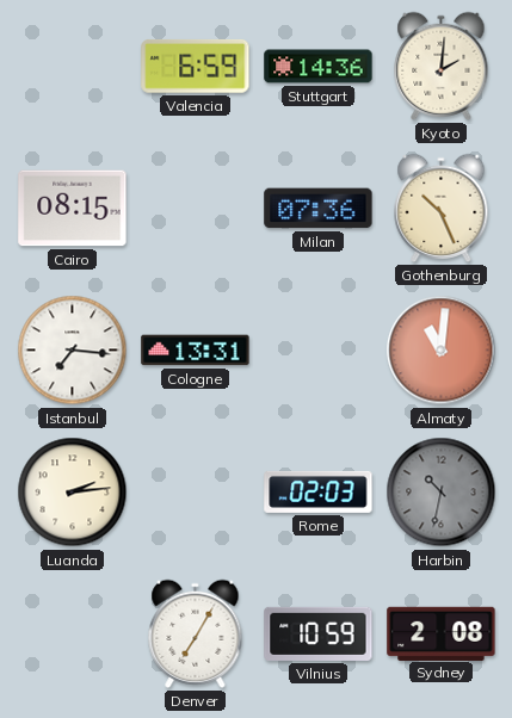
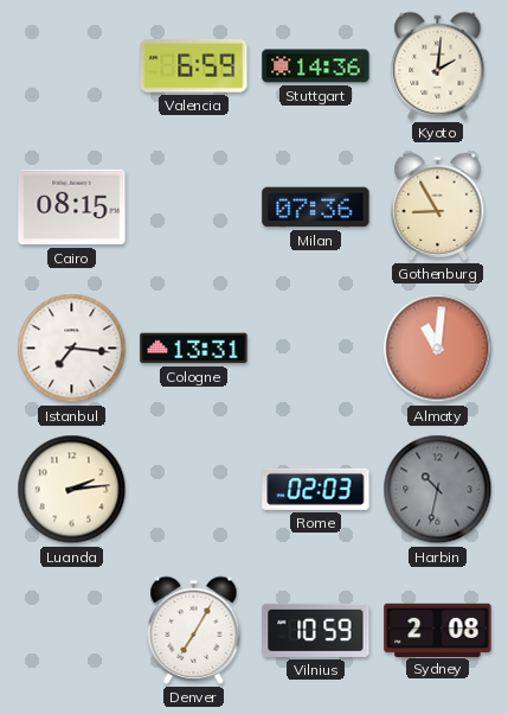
Gothenburg: 10:26 -> 8:55 (438, 206)
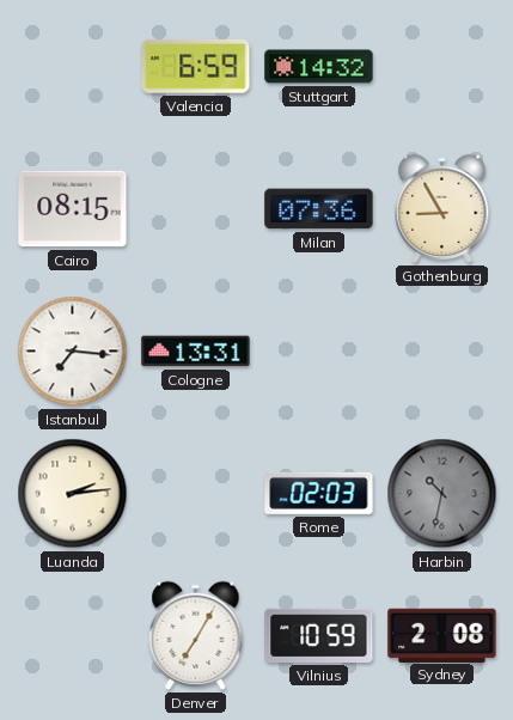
Stuttgart: 14:36 -> 14:32 (319, 67)
Kyoto: 2:01 -> none (438, 65)
Almaty: 11:01 -> none (438, 349)
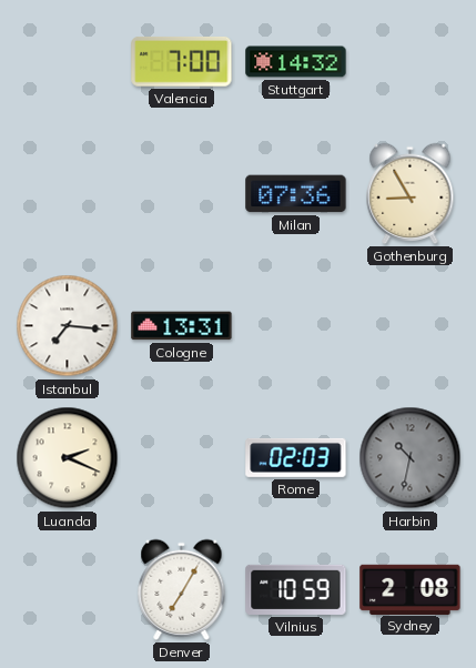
Valencia: 6:59 -> 7:00 (182, 61)
Cairo: 08:15 -> none (73, 209)
Luanda: 2:14 -> 2:19 (68, 458)
